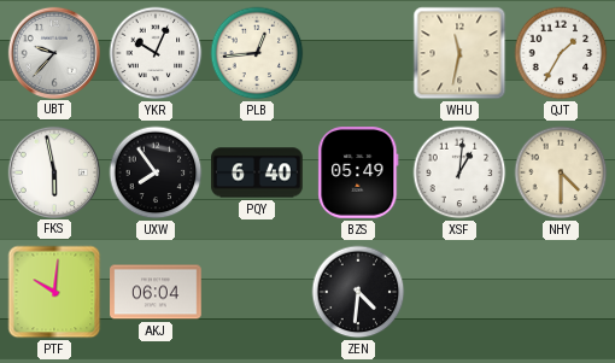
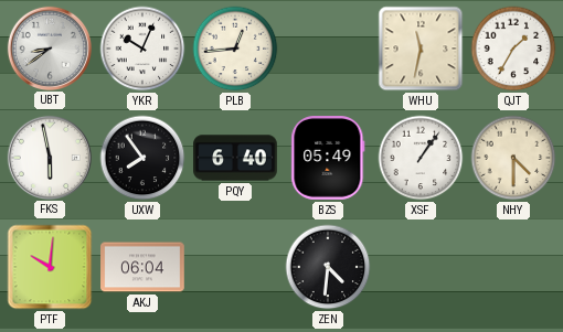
UBT: 9:37 -> 8:39 (49, 47)
XSF: 1:01 -> 1:06 (421, 158)
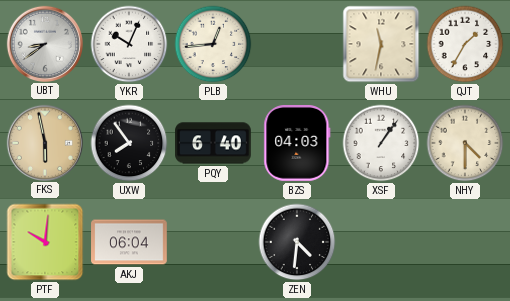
FKS dial: white -> champagne (44, 142)
BZS: 05:49 -> 04:03 (297, 144)
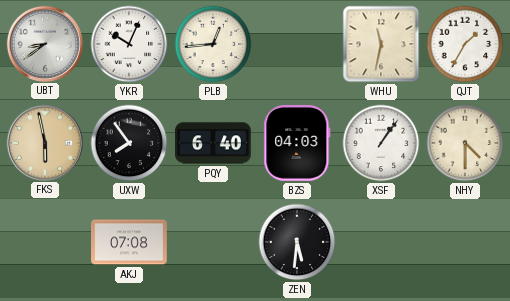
PTF: 10:01 -> none (45, 242)
AKJ: 06:04 -> 07:08 (129, 242)
ZEN: 4:31 -> 5:31 (297, 242)
